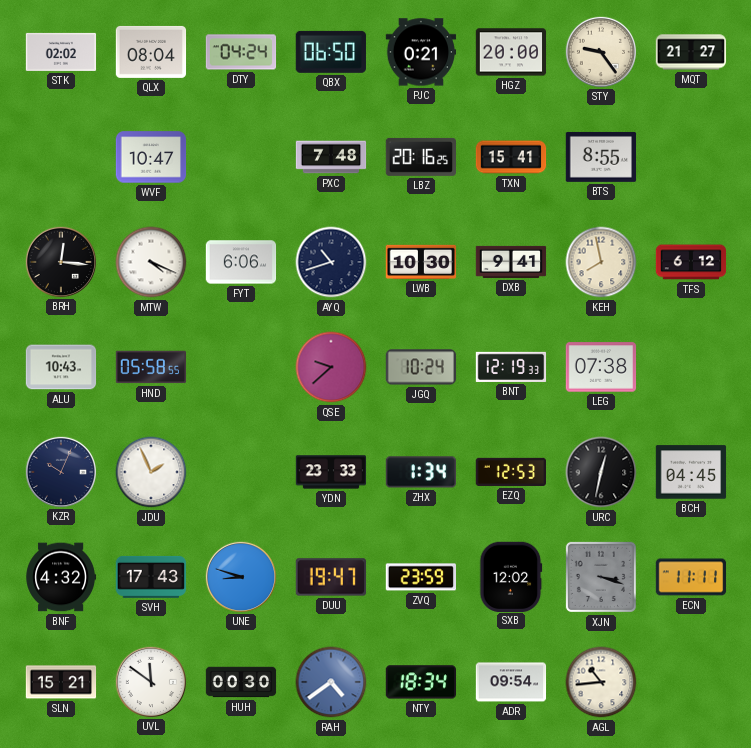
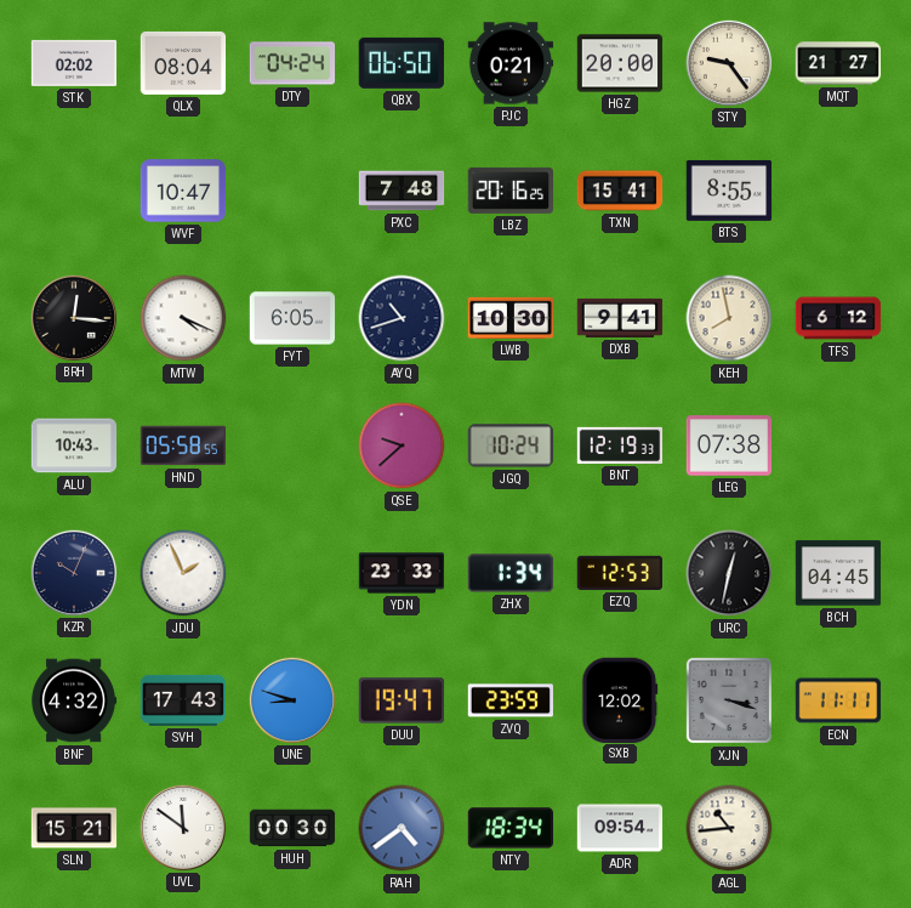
FYT: 6:06 -> 6:05 (292, 318)
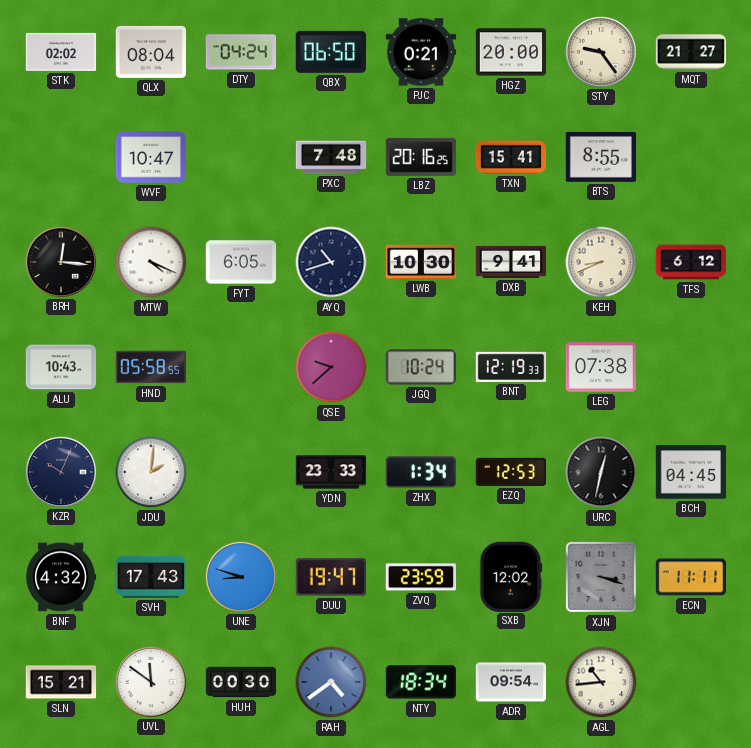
KEH: 7:58 -> 8:41 (601, 262)
JDU: 1:56 -> 2:01 (151, 472)
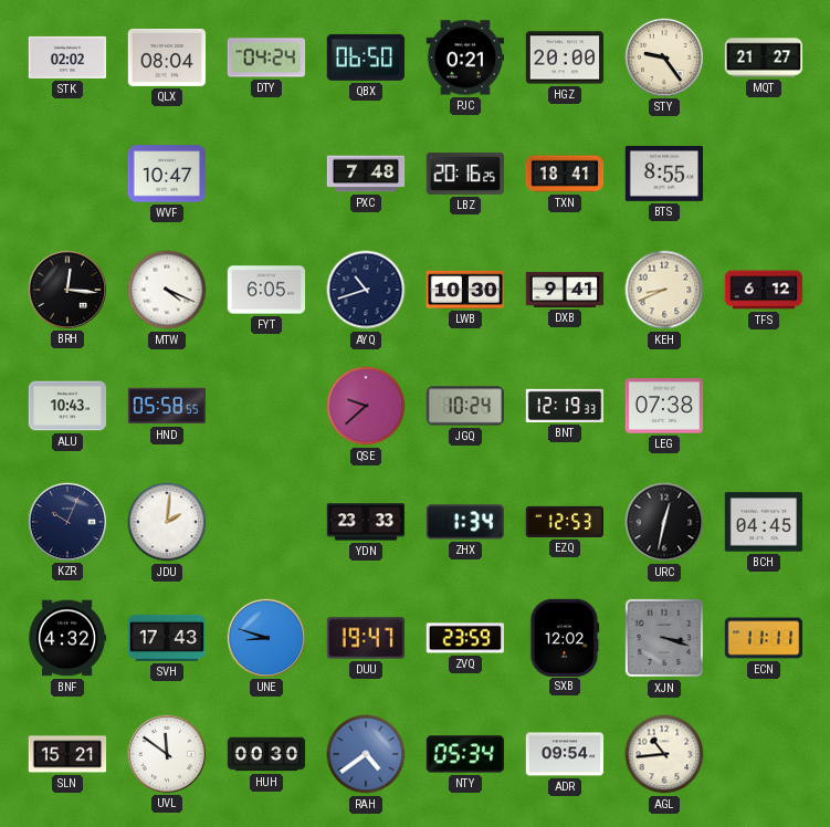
TXN: 15:41 -> 18:41 (565, 174)
NTY: 18:34 -> 05:34 (464, 754)
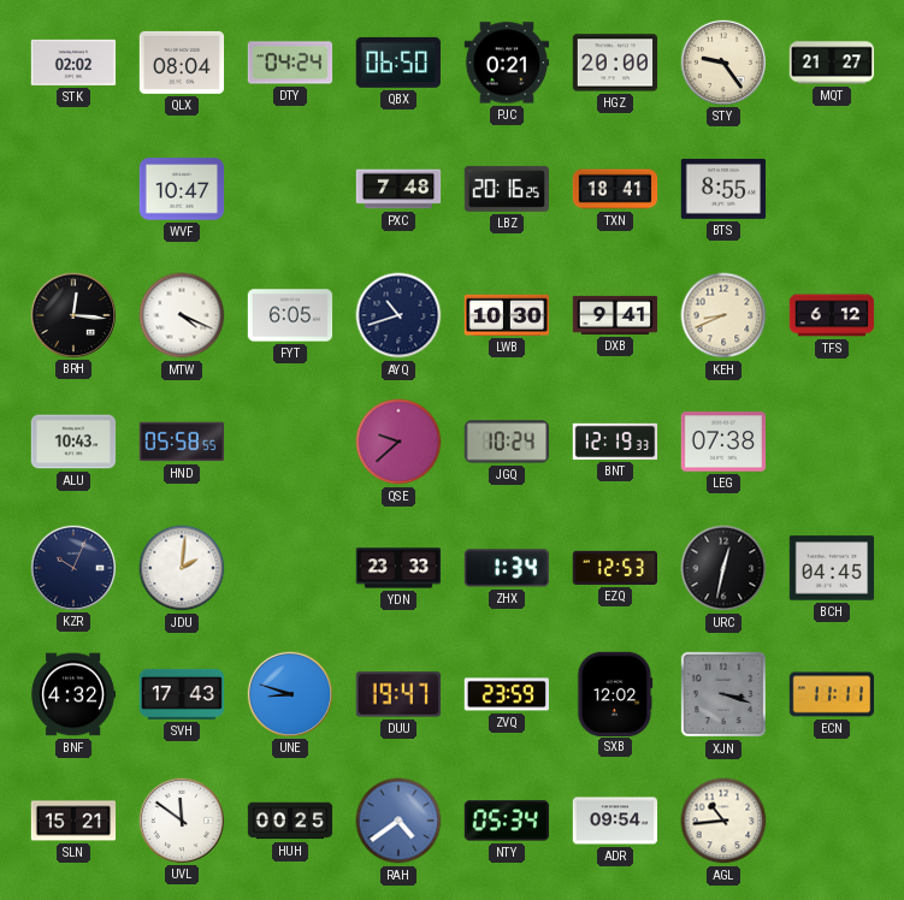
HUH: 00:30 -> 00:25 (290, 821)
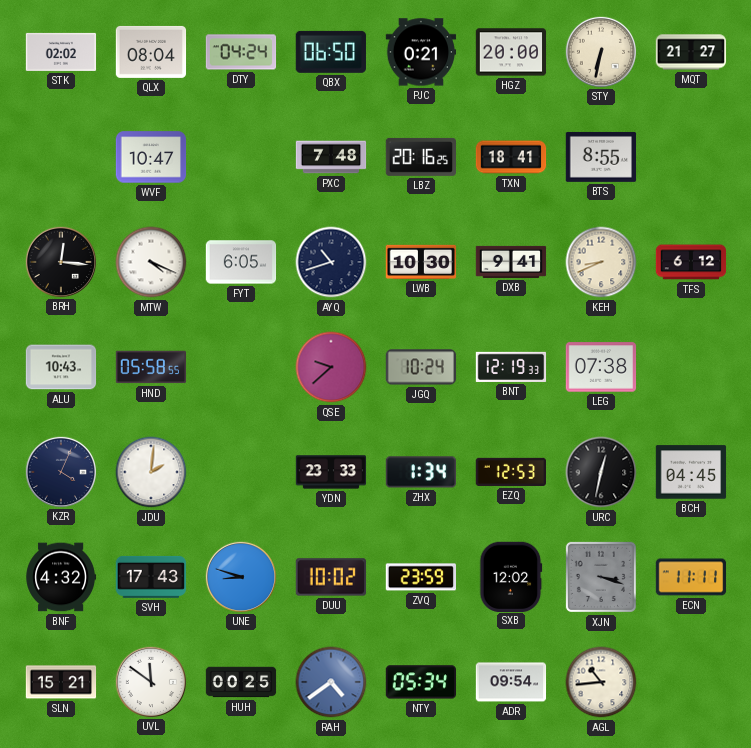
STY: 9:24 -> 6:32 (600, 51)
KZR: 10:04 -> 4:04 (60, 471)
DUU: 19:47 -> 10:02 (331, 577)
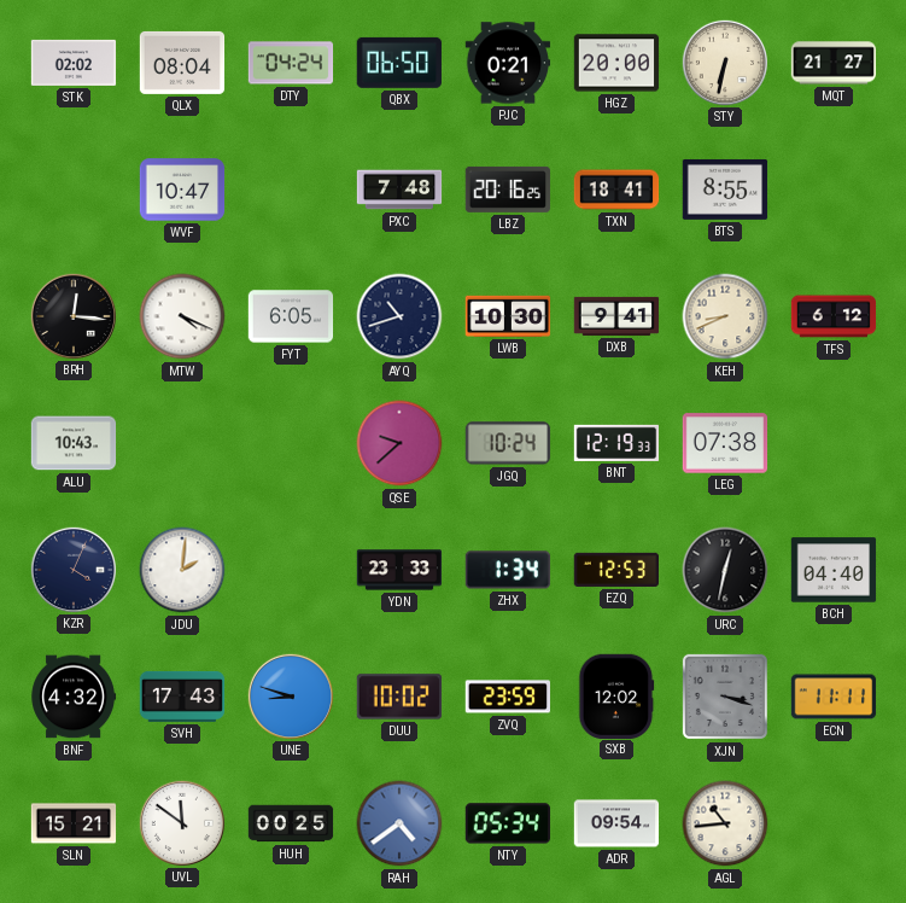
HND: 05:58 -> none (151, 367)
BCH: 04:45 -> 04:40 (834, 570)
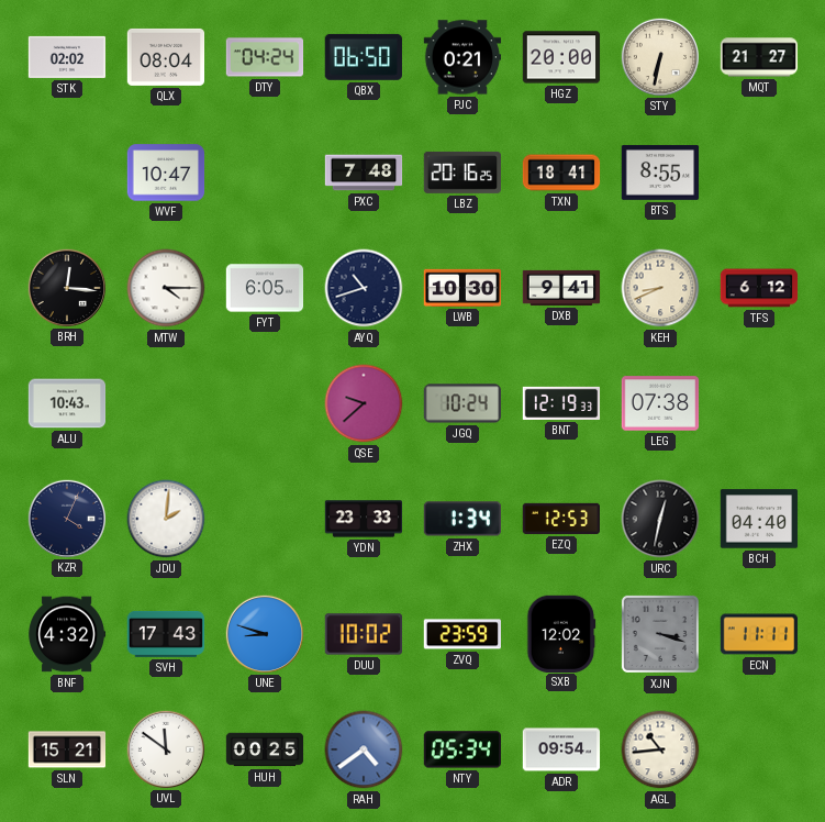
MTW: 4:19 -> 4:15 (166, 288)
